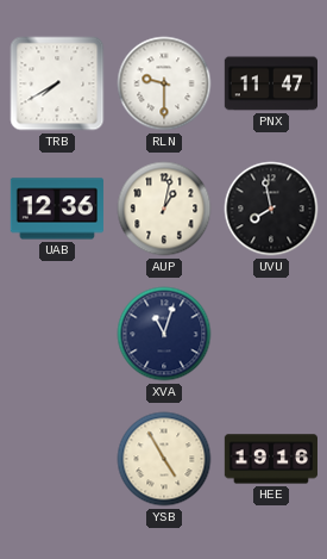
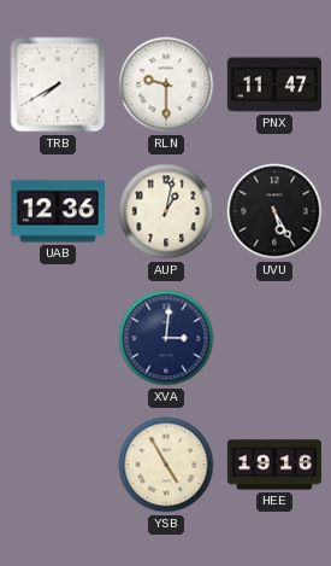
UVU: 7:58 -> 5:25 (274, 211)
XVA: 11:03 -> 3:01 (166, 338)
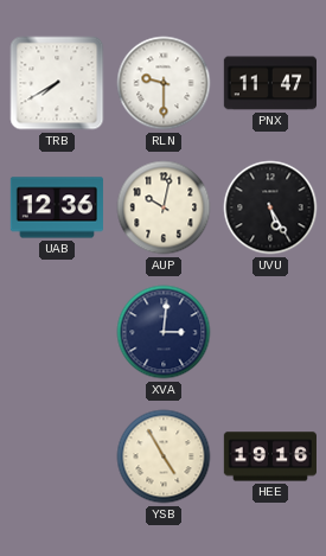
AUP: 1:02 -> 10:02 (164, 207)
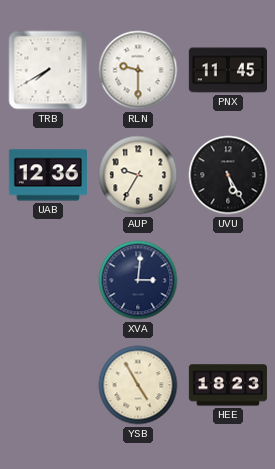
PNX: 11:47 -> 11:45 (227, 70)
AUP: 10:02 -> 9:35 (138, 175)
HEE: 19:16 -> 18:23 (228, 385)
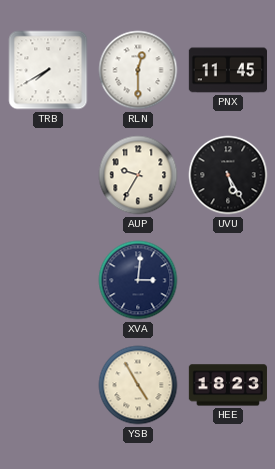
RLN: 9:30 -> 12:30 (138, 70)
UAB: 12:36 -> none (48, 175)
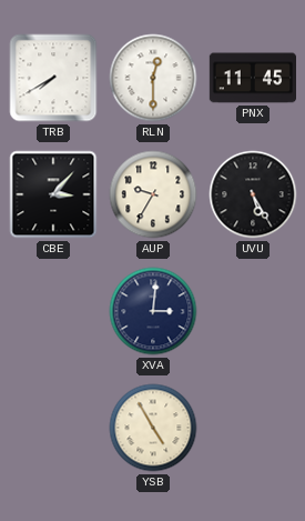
CBE: none -> 3:07 (53, 194)
HEE: 18:23 -> none (228, 385)
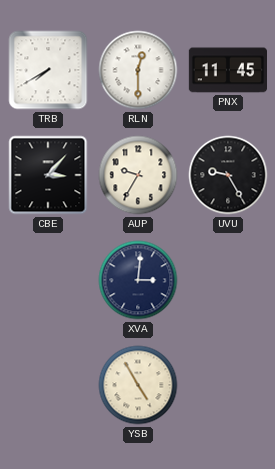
UVU: 5:25 -> 9:25 (228, 175)
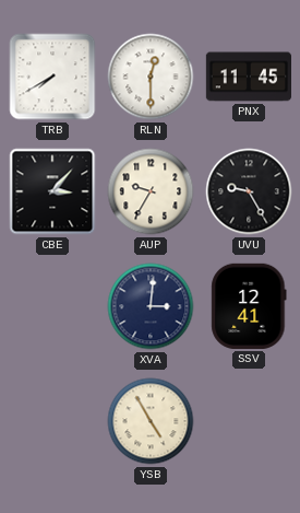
SSV: none -> 12:41 (249, 306)
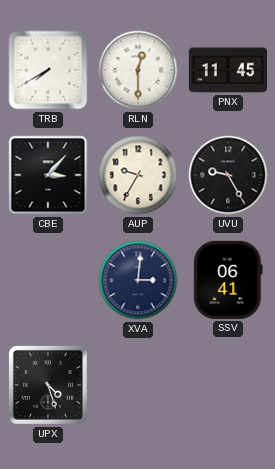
SSV: 12:41 -> 06:41 (228, 280)
UPX: none -> 4:27 (48, 385)
YSB: 4:55 -> none (151, 421)
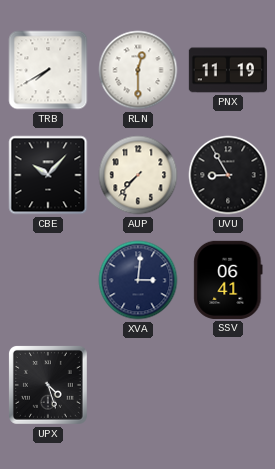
PNX: 11:45 -> 11:19 (227, 70)
CBE: 3:07 -> 10:07 (48, 175)
AUP: 9:35 -> 7:37 (138, 175)
UVU: 9:25 -> 8:55 (228, 175)
